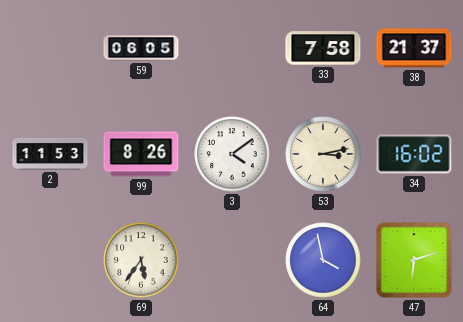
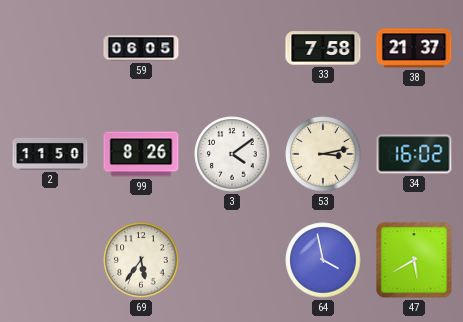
2: 11:53 -> 11:50 (50, 154)
47: 6:12 -> 5:40 (414, 260)
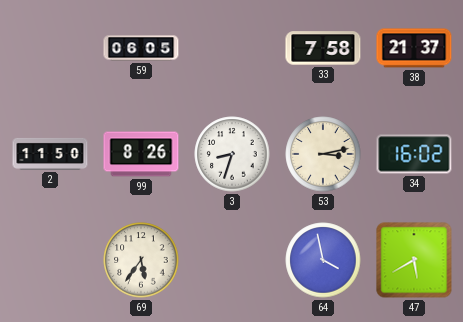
3: 4:09 -> 8:33 (232, 154)
